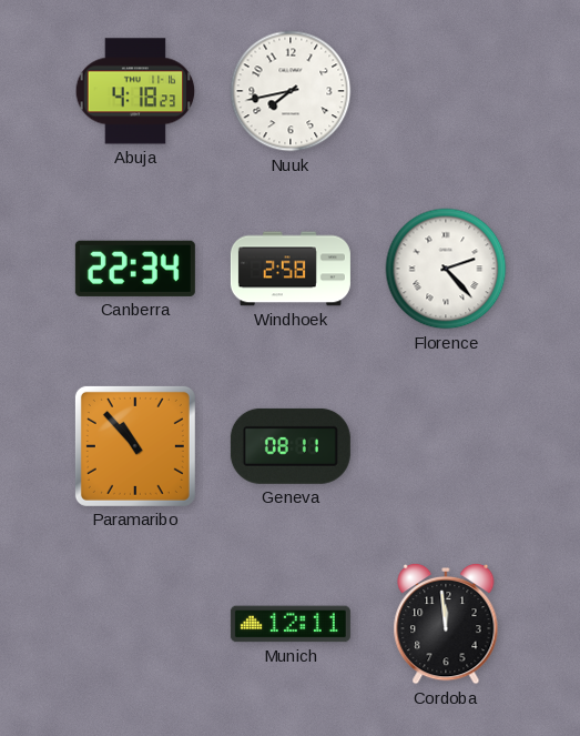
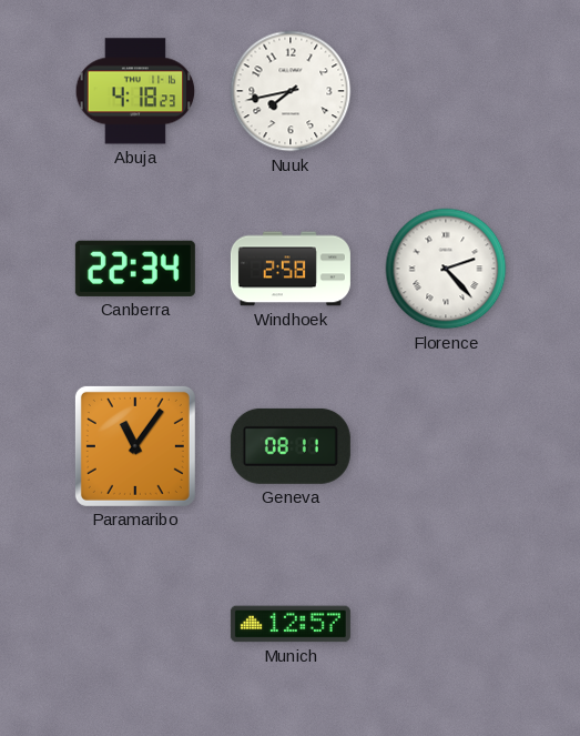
Paramaribo: 10:53 -> 11:06 (135, 446)
Munich: 12:11 -> 12:57 (291, 624)
Cordoba: 11:59 -> none (446, 624)
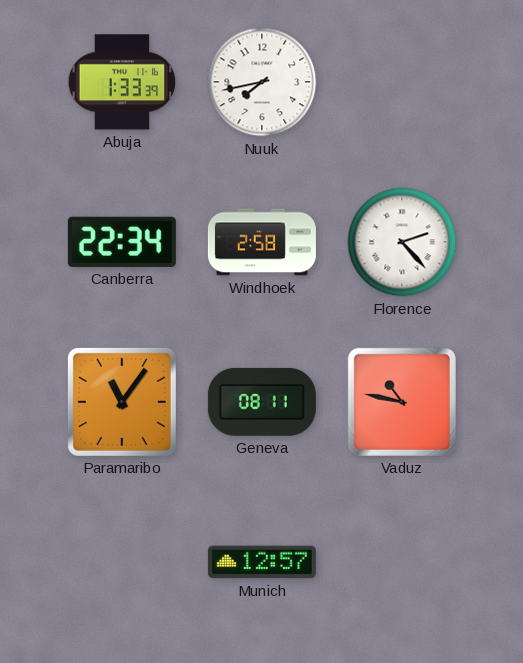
Abuja: 4:18 -> 1:33 (122, 82)
Vaduz: none -> 10:47 (402, 402)
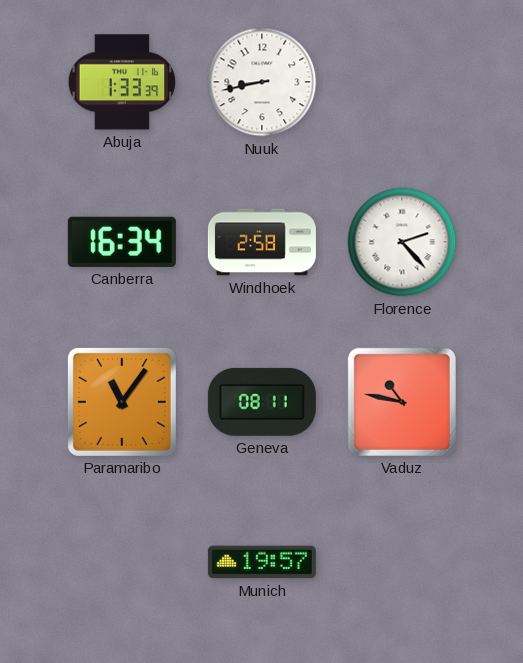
Nuuk: 7:43 -> 8:43 (262, 82)
Canberra: 22:34 -> 16:34 (122, 242)
Munich: 12:57 -> 19:57 (262, 562)
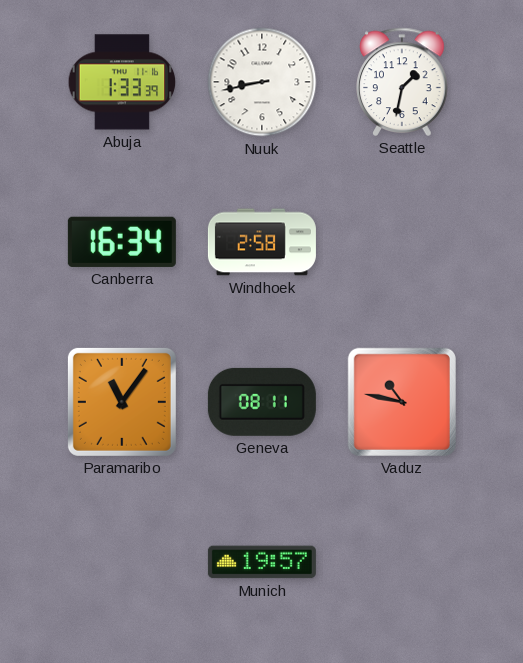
Seattle: none -> 1:32 (402, 82)
Florence: 2:23 -> none (402, 242)
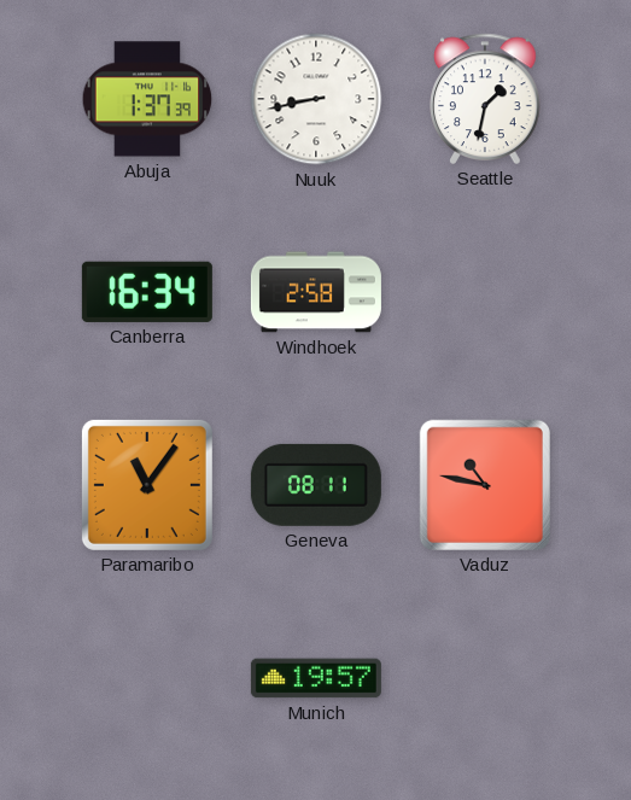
Abuja: 1:33 -> 1:37 (147, 99)
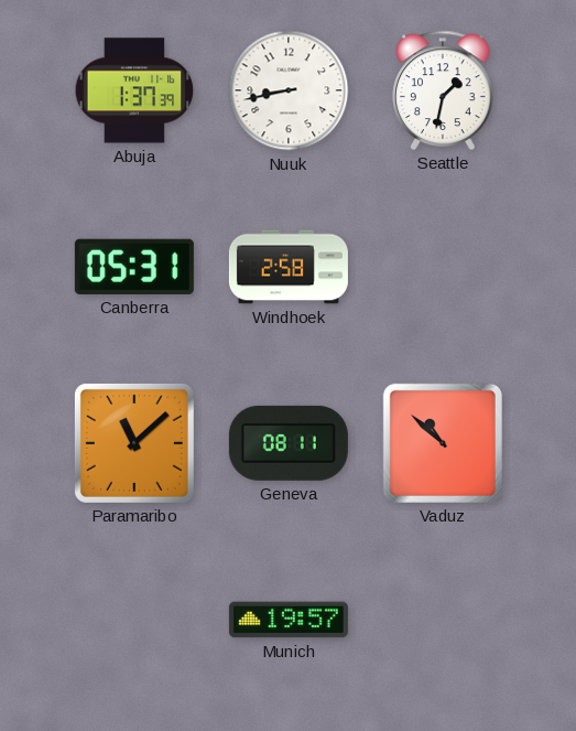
Canberra: 16:34 -> 05:31 (134, 267)
Paramaribo: 11:06 -> 11:08 (134, 443)
Vaduz: 10:47 -> 10:52 (443, 443)
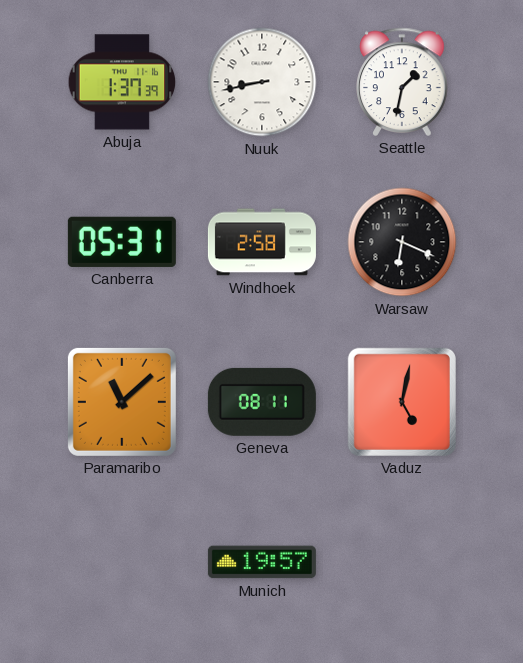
Warsaw: none -> 6:19 (402, 242)
Vaduz: 10:52 -> 5:02 (402, 402)
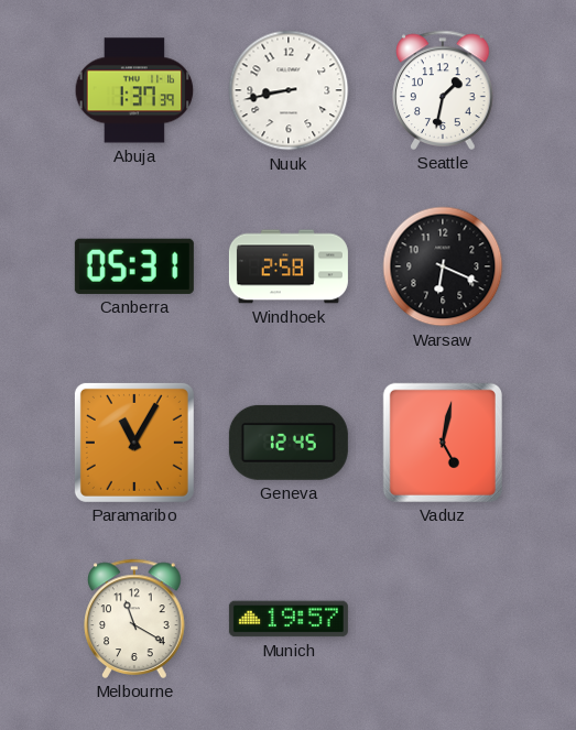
Paramaribo: 11:08 -> 11:05 (134, 443)
Geneva: 08:11 -> 12:45 (289, 443)
Melbourne: none -> 11:20 (134, 619)
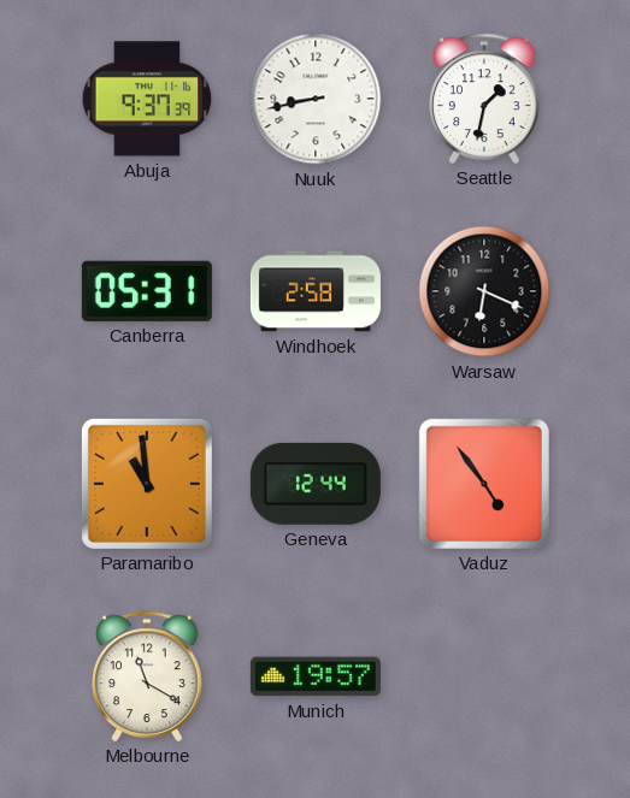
Abuja: 1:37 -> 9:37 (147, 99)
Paramaribo: 11:05 -> 10:59 (147, 484)
Geneva: 12:45 -> 12:44 (316, 484)
Vaduz: 5:02 -> 4:54 (484, 484)
